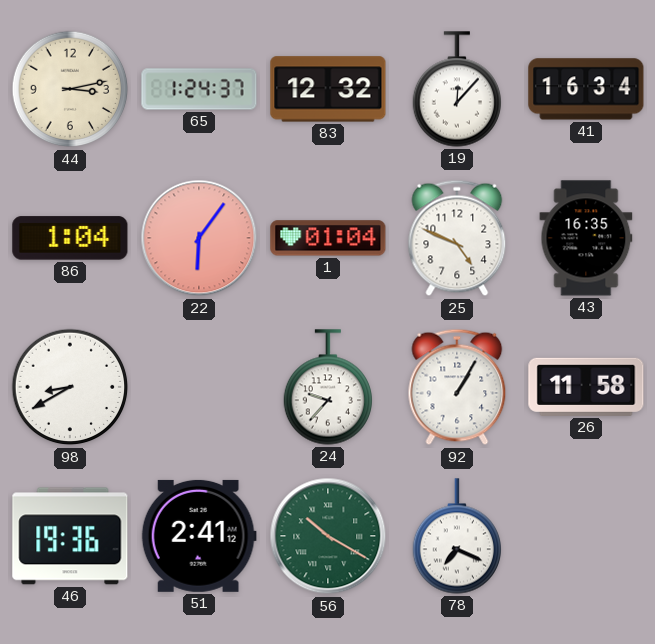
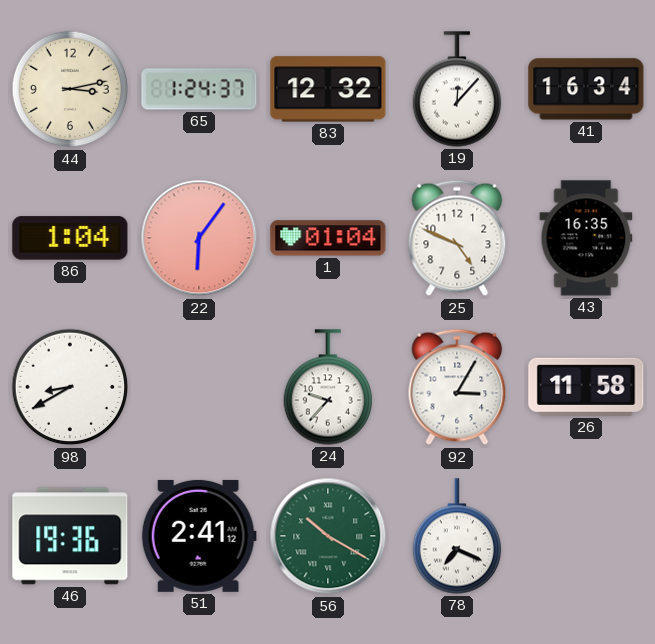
92: 1:05 -> 3:05 (457, 387)
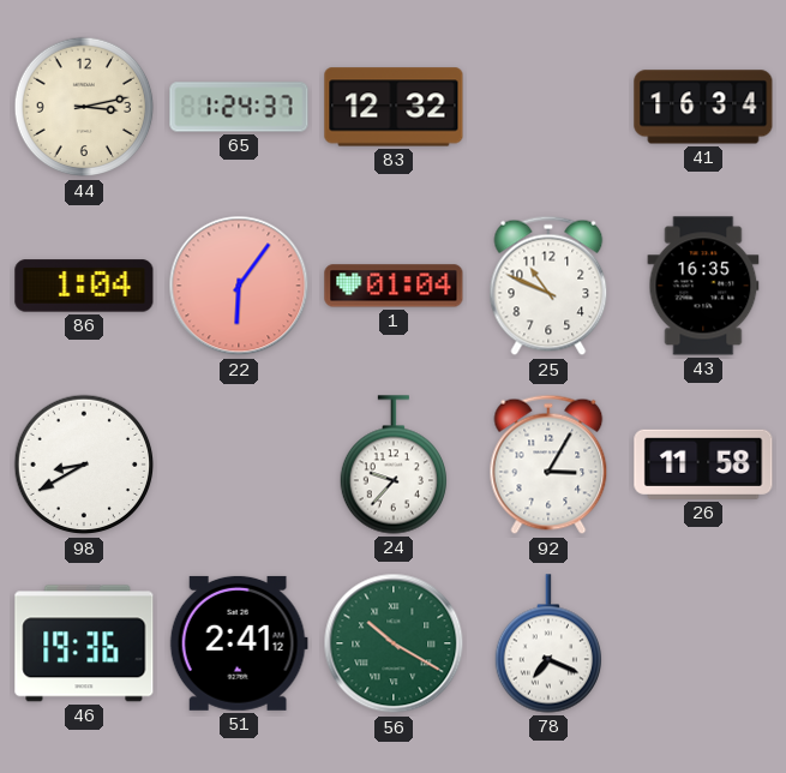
19: 12:07 -> none (456, 89)
25: 4:49 -> 10:49 (548, 286)
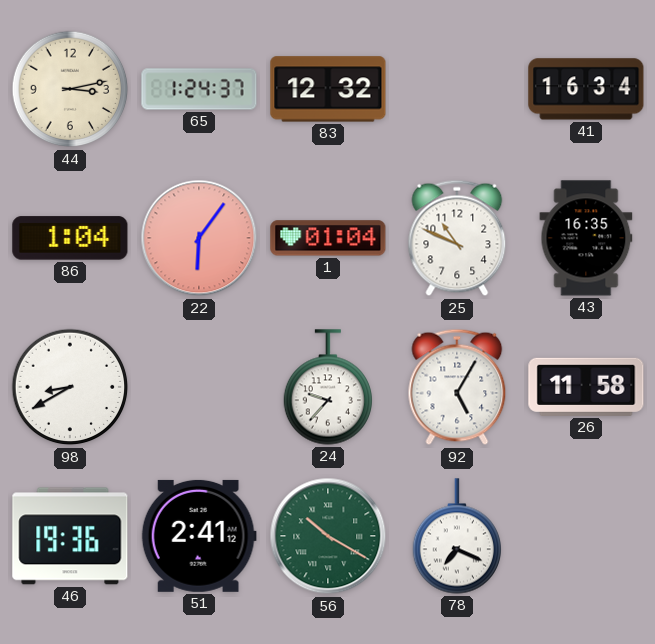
92: 3:05 -> 5:05 (457, 387)
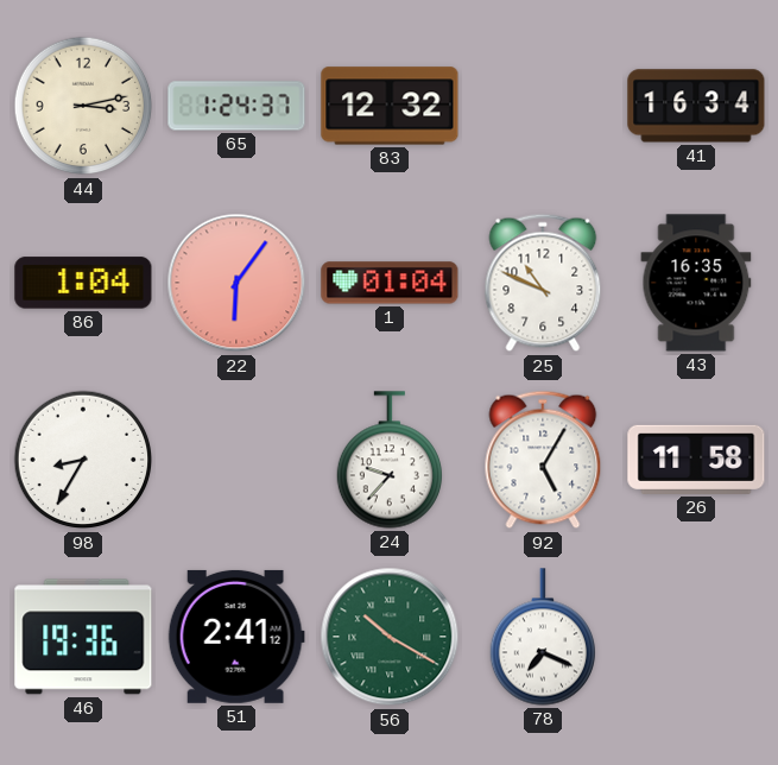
98: 8:40 -> 8:35 (83, 460)
